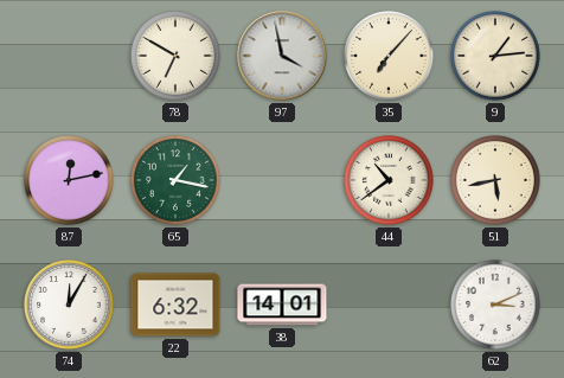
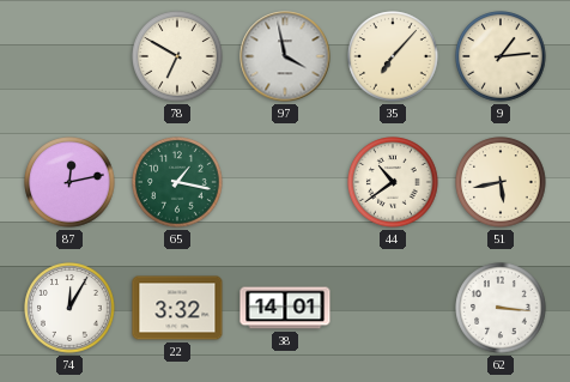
22: 6:32 -> 3:32 (177, 308)
62: 3:11 -> 3:16 (501, 308)
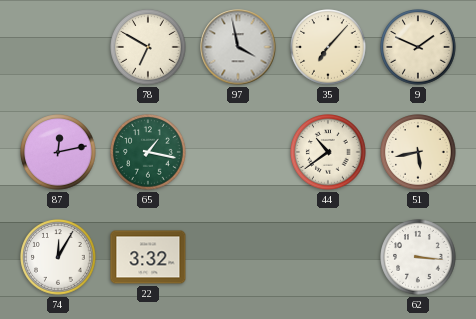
9: 1:14 -> 1:49 (418, 47)
38: 14:01 -> none (285, 308)
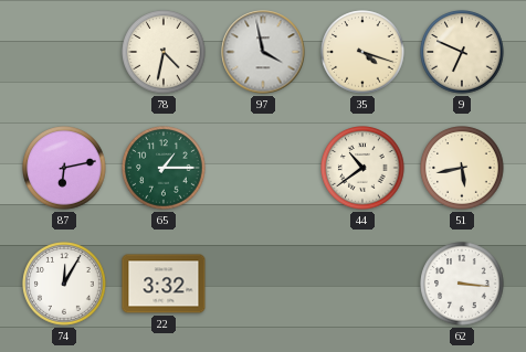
78: 6:50 -> 4:32 (164, 52)
35: 7:07 -> 4:18 (362, 52)
9: 1:49 -> 6:49 (462, 52)
87: 12:13 -> 6:13 (64, 168)
65: 1:17 -> 1:15 (164, 168)
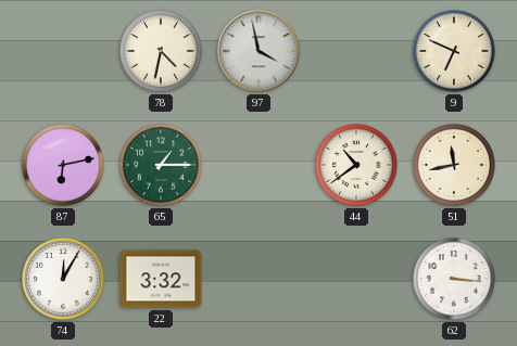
35: 4:18 -> none (362, 52)
51: 5:43 -> 11:43 (454, 165)
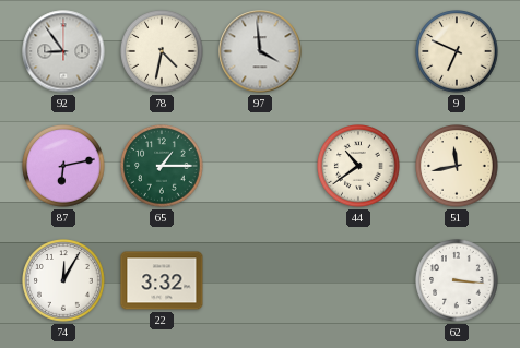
92: none -> 8:54 (63, 51)
97: 3:58 -> 3:59 (260, 51)
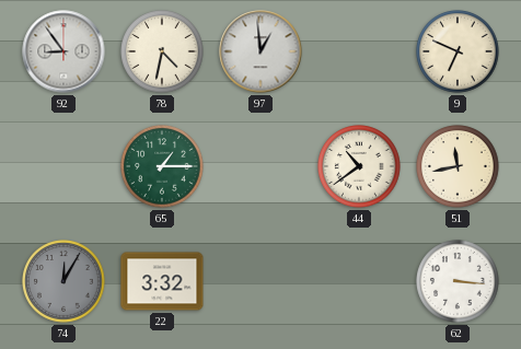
97: 3:59 -> 12:59 (260, 51)
87: 6:13 -> none (63, 166)
74 dial: white -> grey (63, 281)
